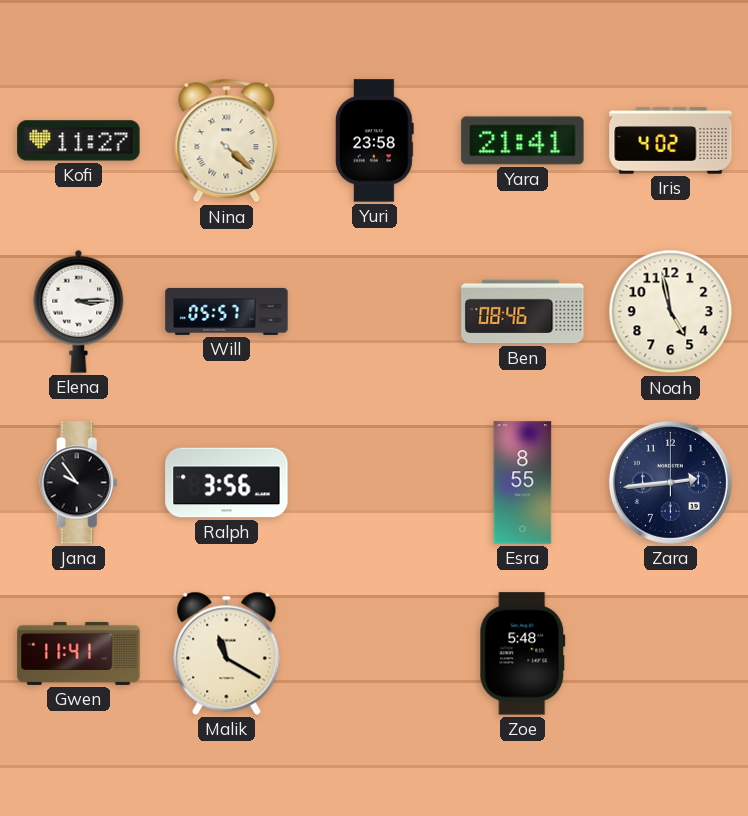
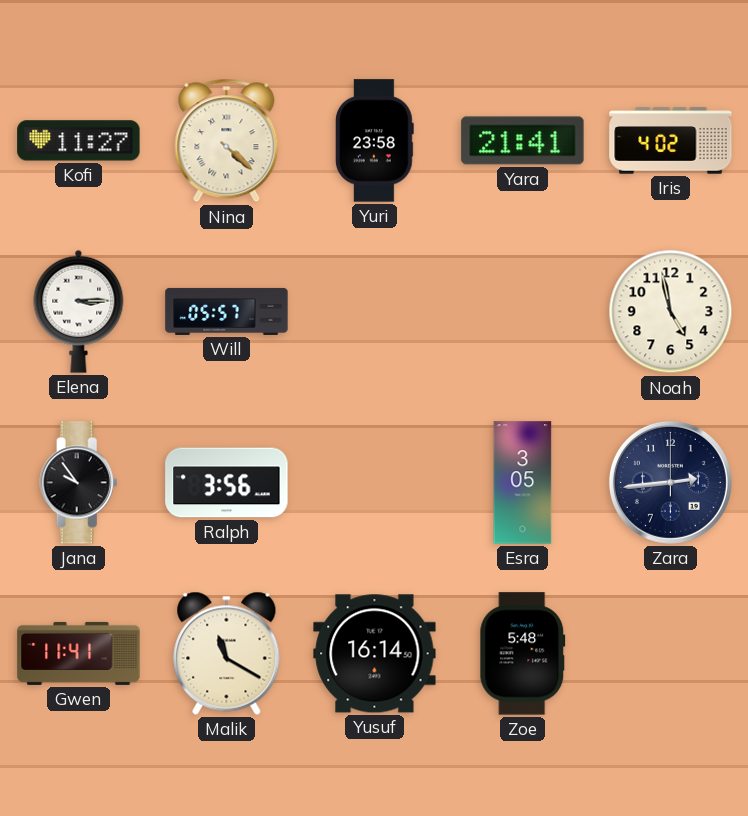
Ben: 08:46 -> none (523, 312)
Esra: 8:55 -> 3:05 (523, 483)
Yusuf: none -> 16:14 (375, 654)
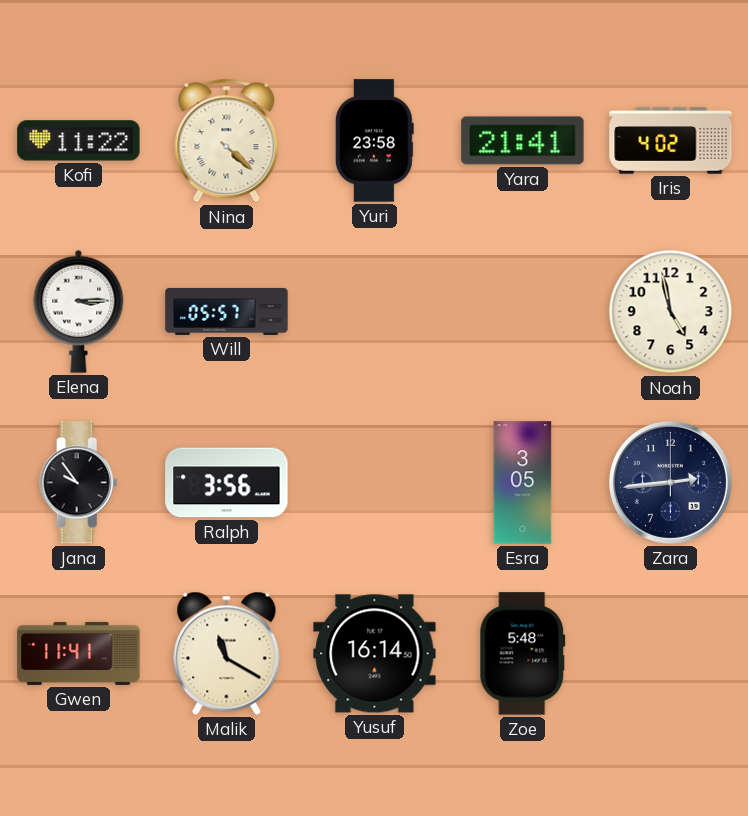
Kofi: 11:27 -> 11:22 (79, 141)
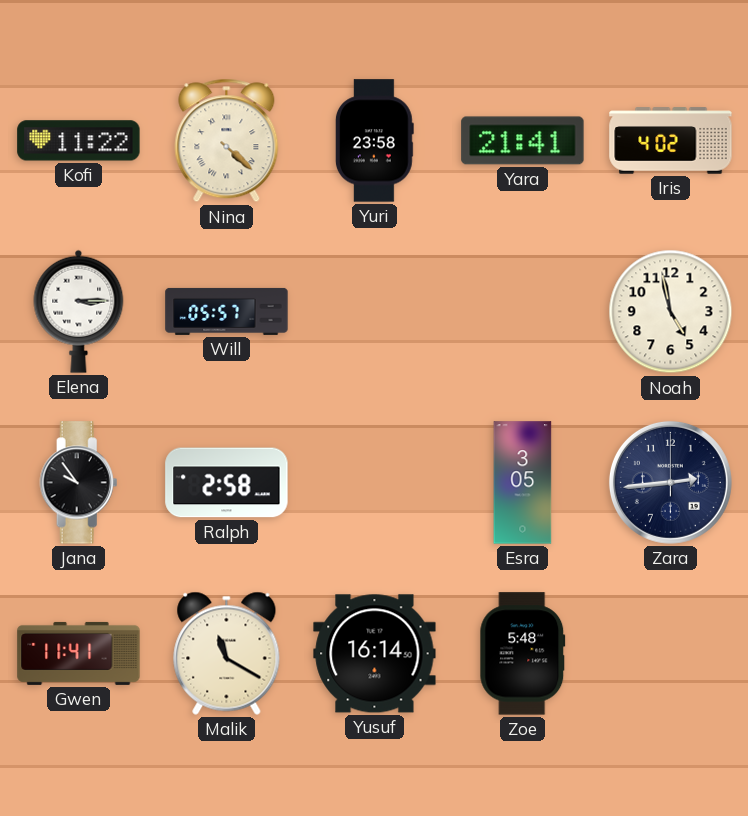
Ralph: 3:56 -> 2:58 (227, 483)
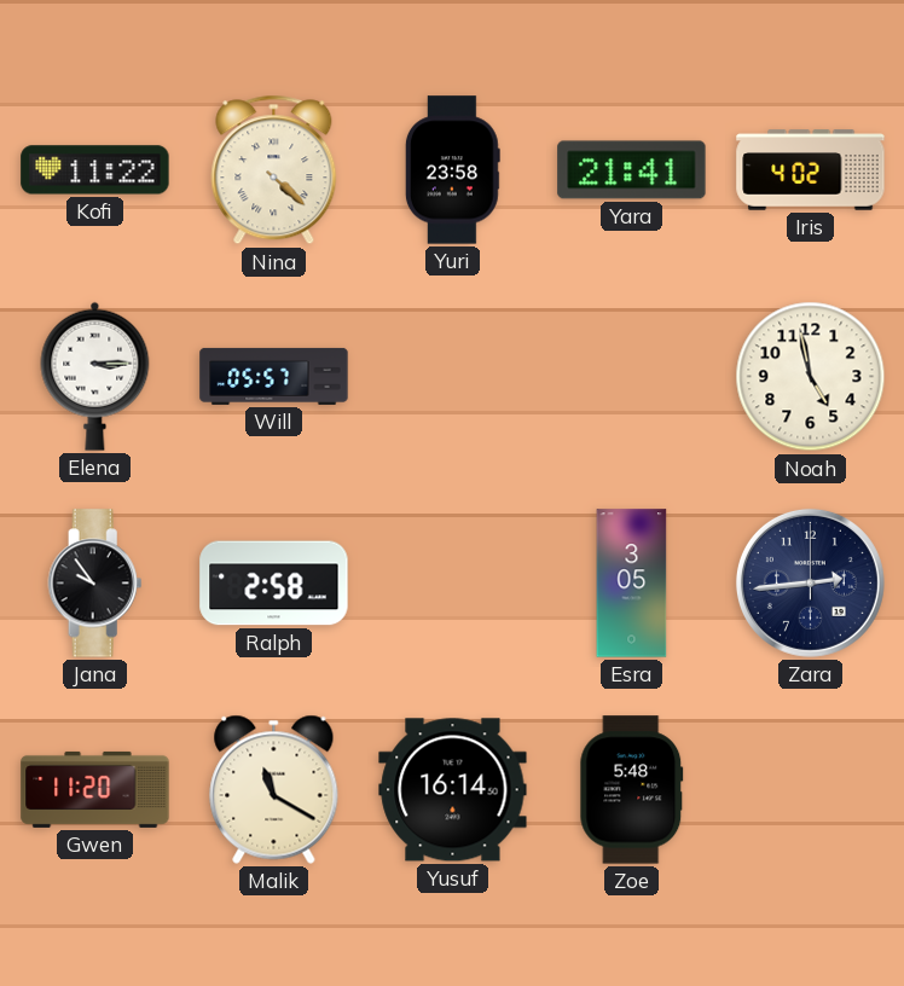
Gwen: 11:41 -> 11:20 (95, 789)
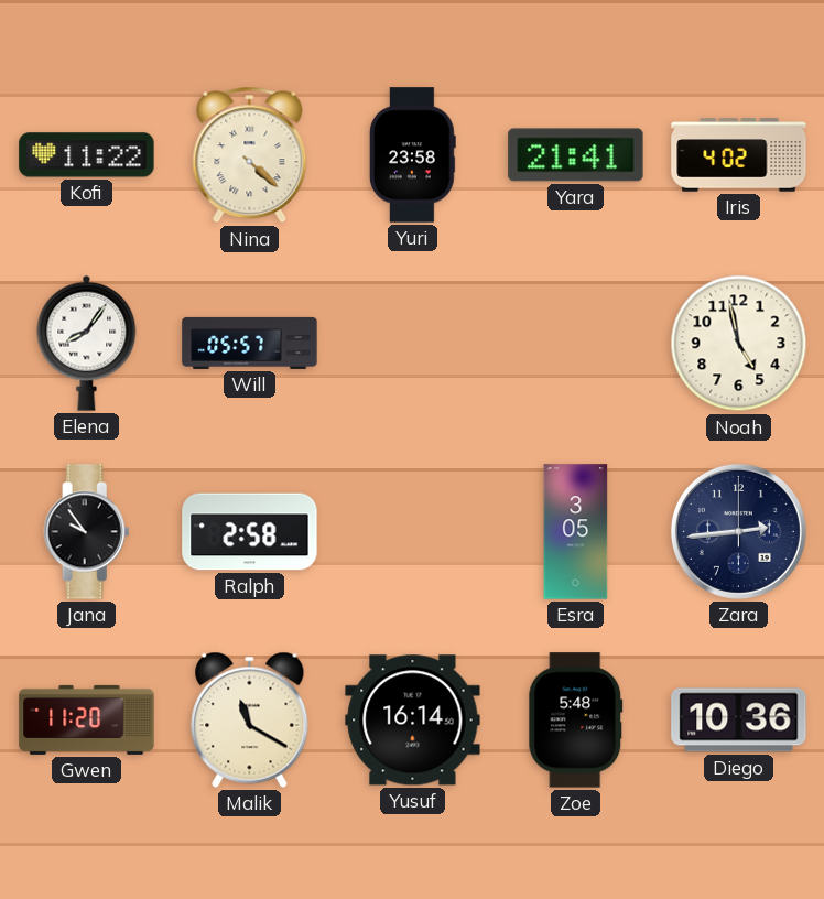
Elena: 3:15 -> 8:06 (87, 343)
Diego: none -> 10:36 (739, 721)
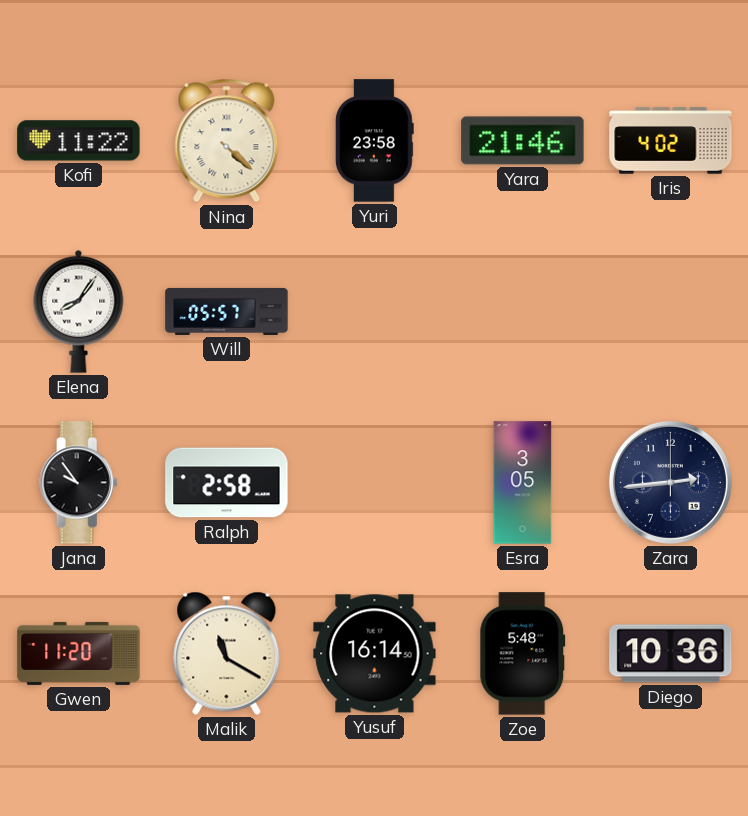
Yara: 21:41 -> 21:46 (523, 141)
Noah: 4:58 -> none (739, 344)
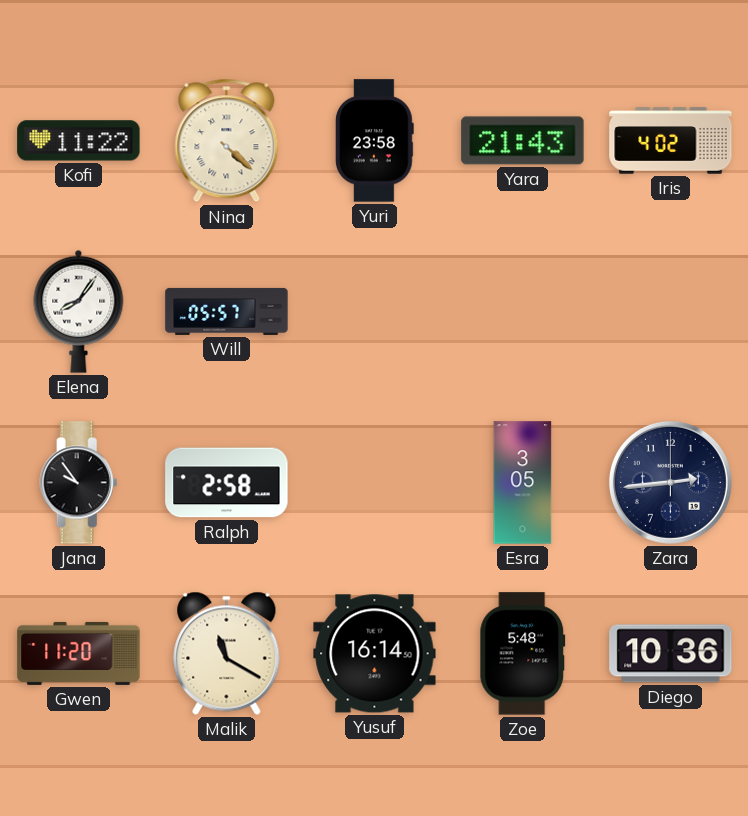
Yara: 21:46 -> 21:43 (523, 141)
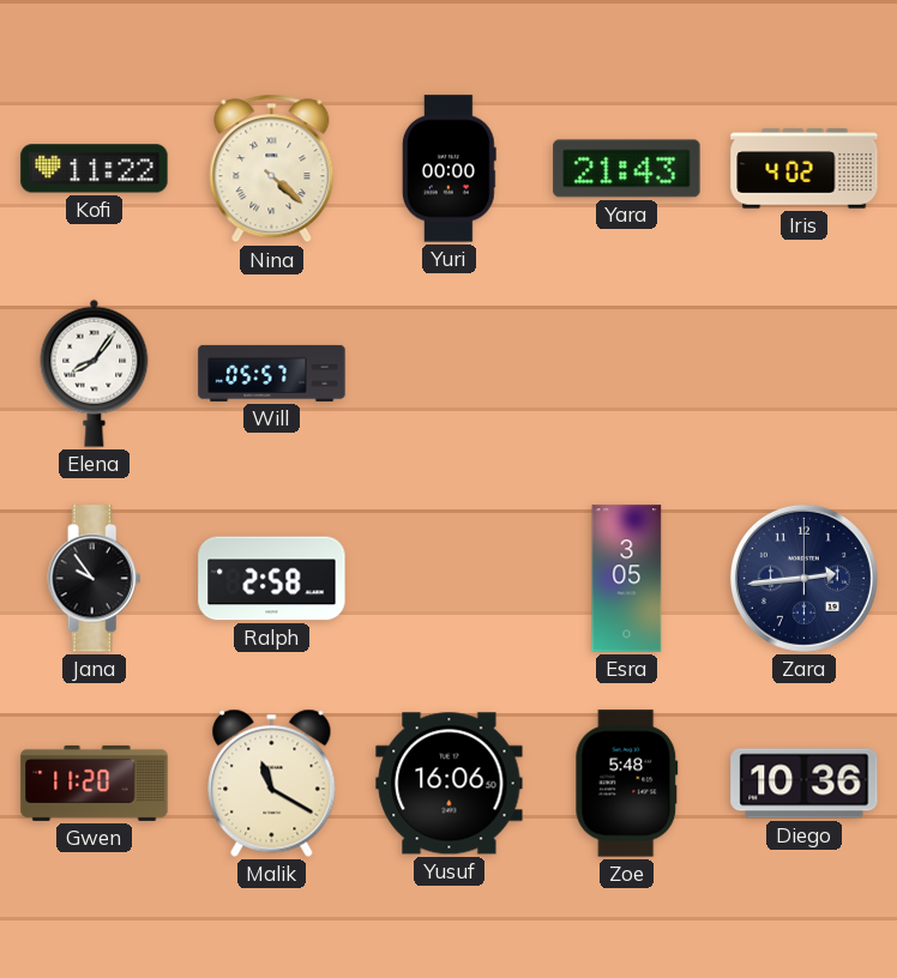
Yuri: 23:58 -> 00:00 (448, 169)
Yusuf: 16:14 -> 16:06 (450, 784)
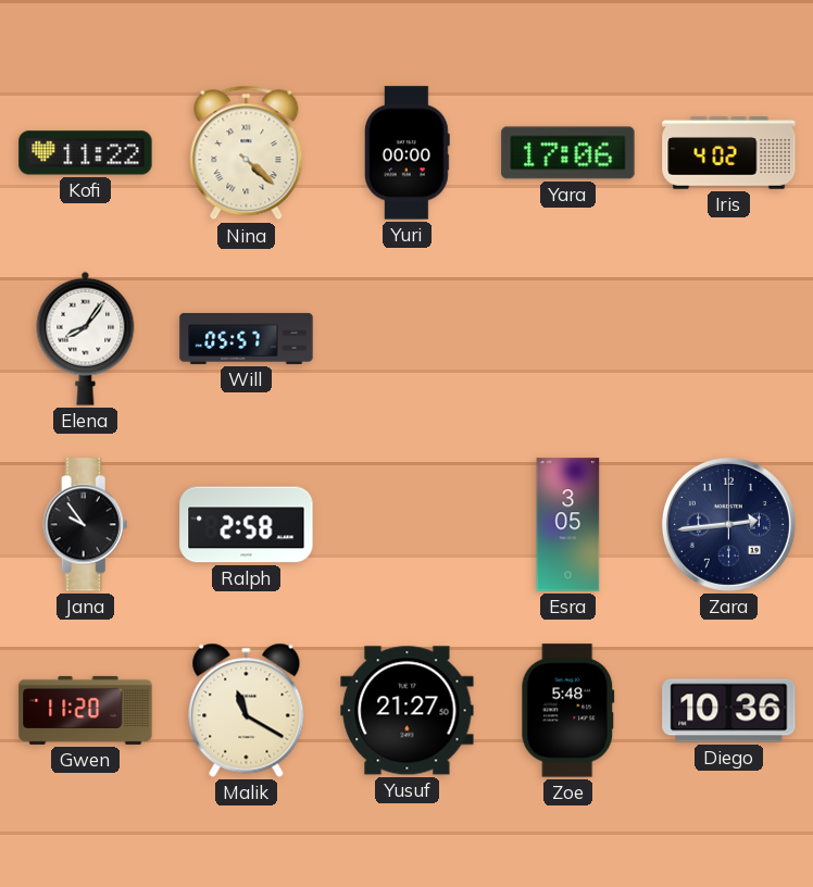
Yara: 21:43 -> 17:06 (568, 153)
Yusuf: 16:06 -> 21:27 (408, 711)
